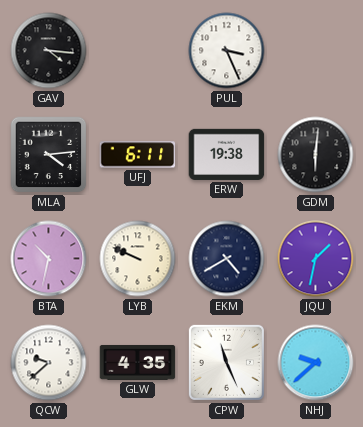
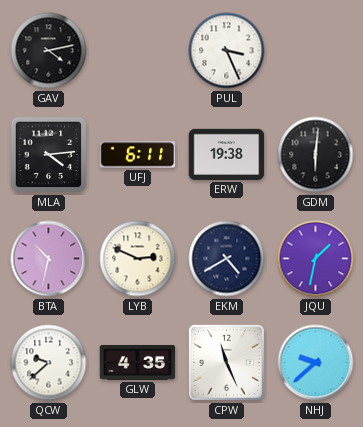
GAV: 4:16 -> 4:13 (49, 51)
LYB: 9:49 -> 2:49 (138, 259)
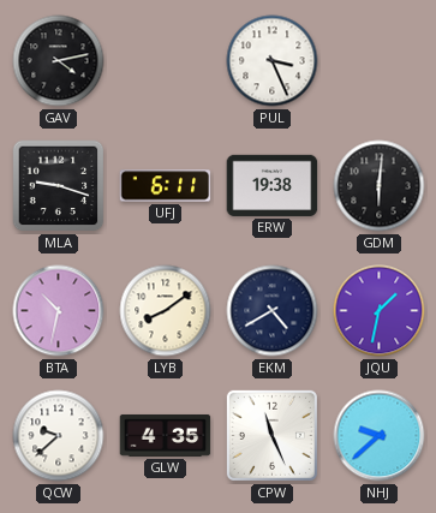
MLA: 4:14 -> 9:18 (59, 186)
LYB: 2:49 -> 8:09 (166, 311)
